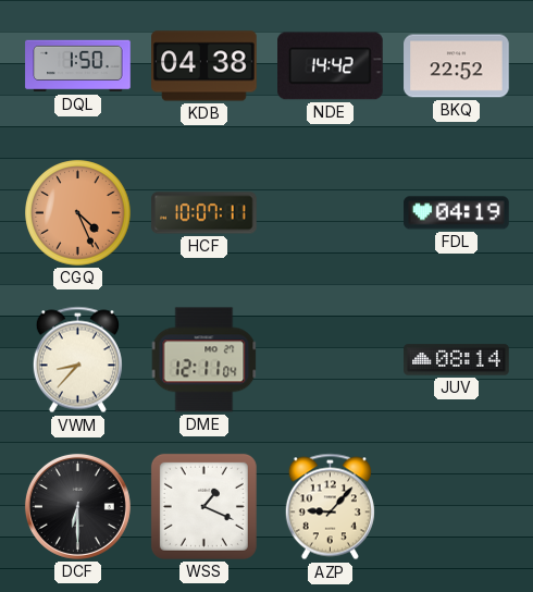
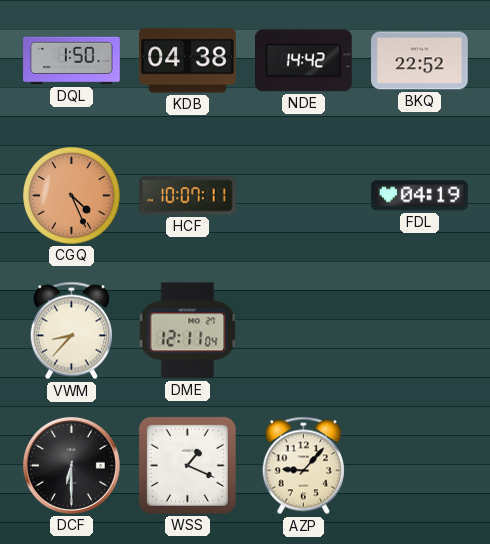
JUV: 08:14 -> none (457, 360)
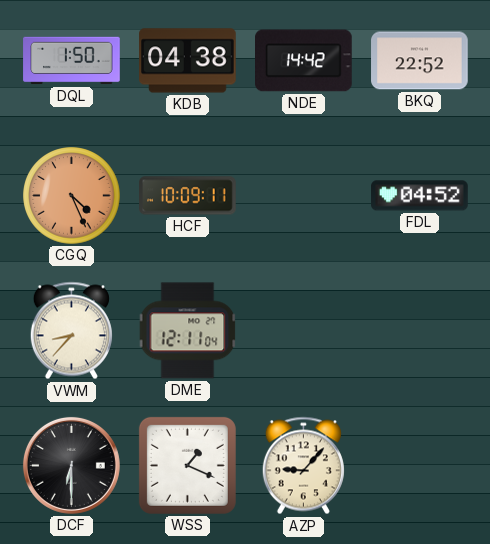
HCF: 10:07 -> 10:09 (188, 196)
FDL: 04:19 -> 04:52 (420, 196)
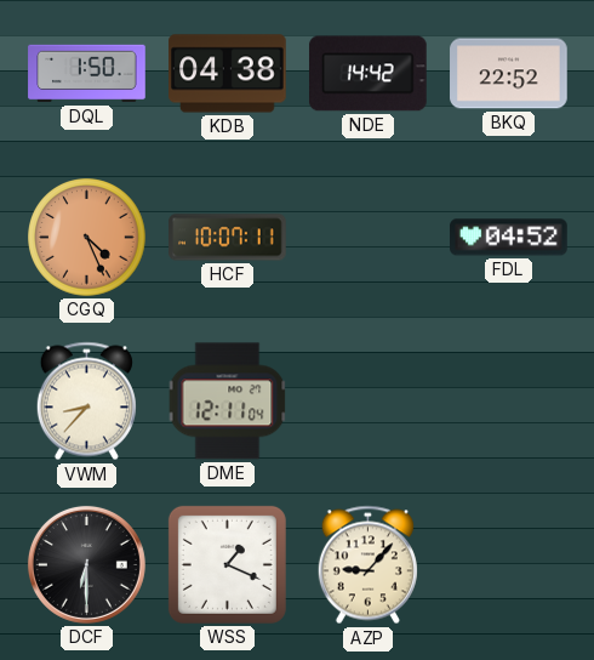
HCF: 10:09 -> 10:07 (228, 238)
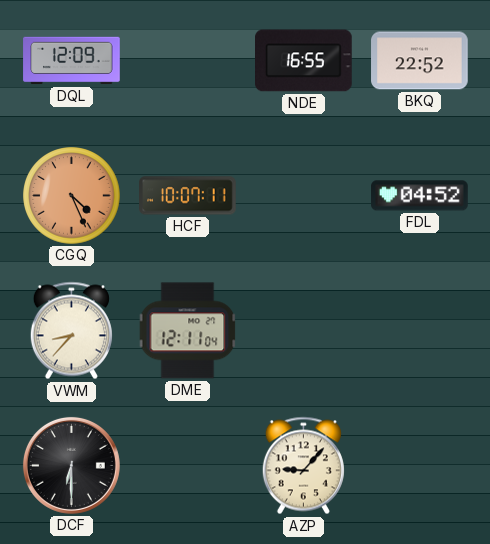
DQL: 1:50 -> 12:09 (72, 61)
KDB: 04:38 -> none (228, 74)
NDE: 14:42 -> 16:55 (304, 61)
WSS: 1:19 -> none (227, 564)
